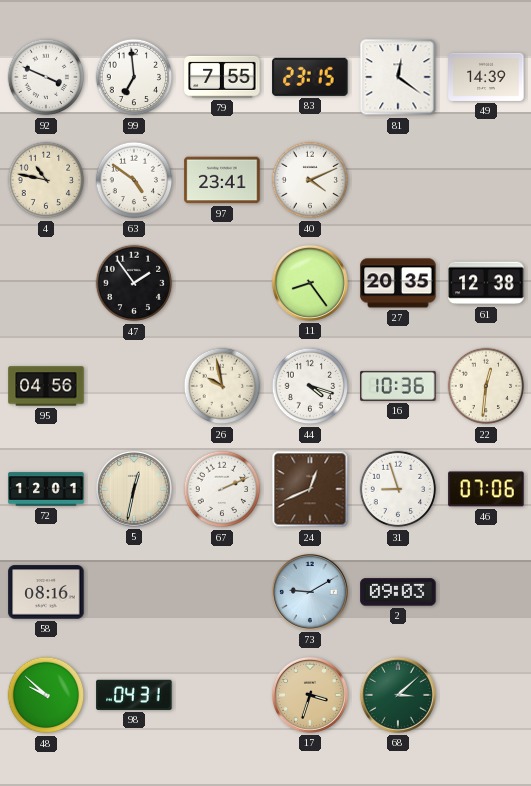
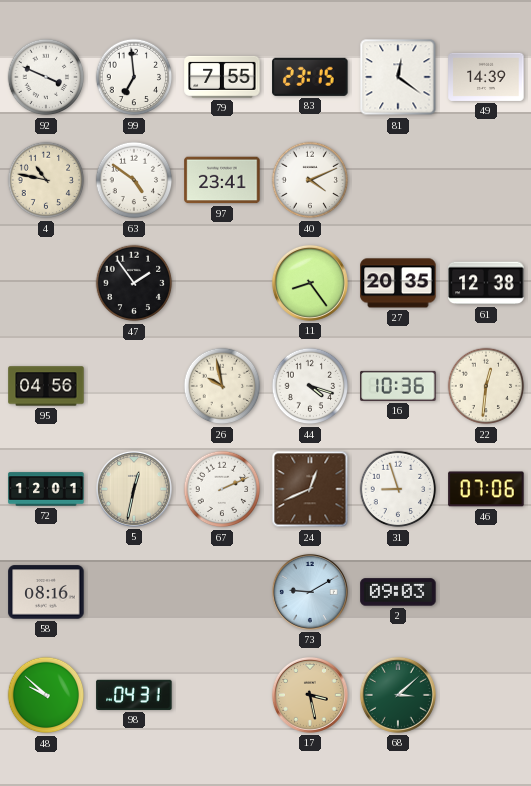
17: 3:33 -> 3:28 (310, 695)
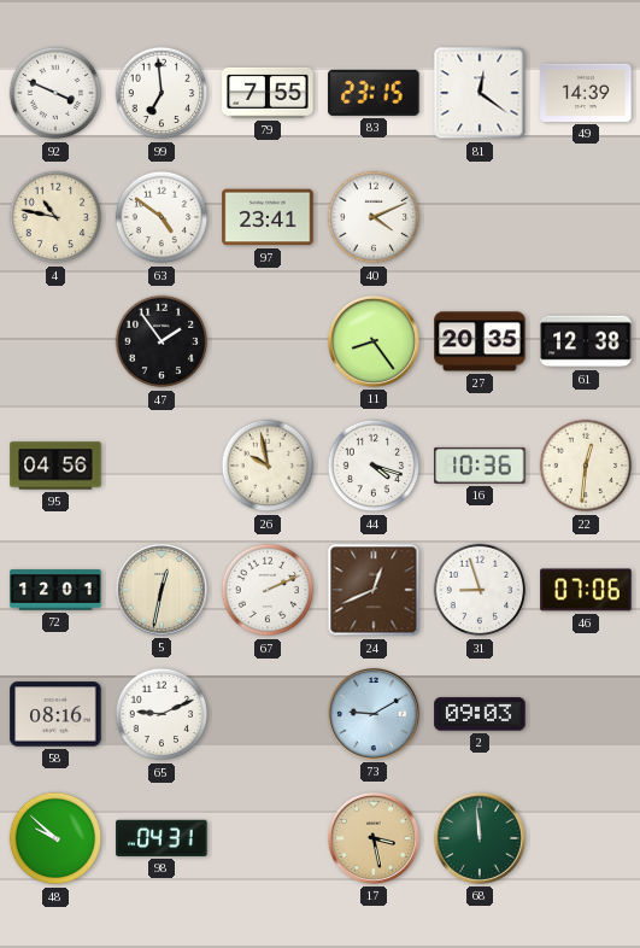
65: none -> 9:11 (162, 714)
68: 3:08 -> 11:59 (480, 838)
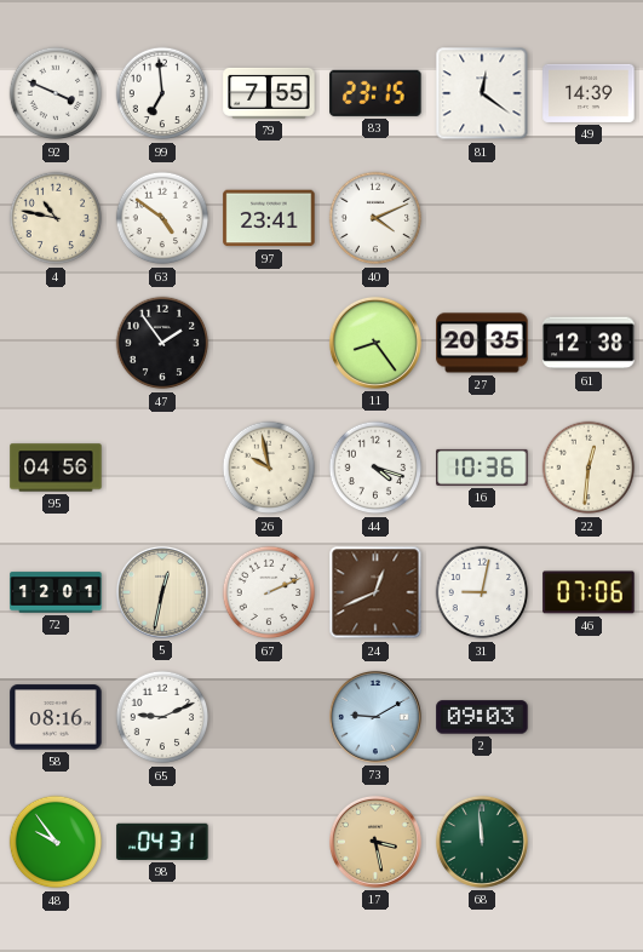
31: 8:57 -> 9:02 (482, 592)
48: 9:52 -> 9:54 (56, 842)
